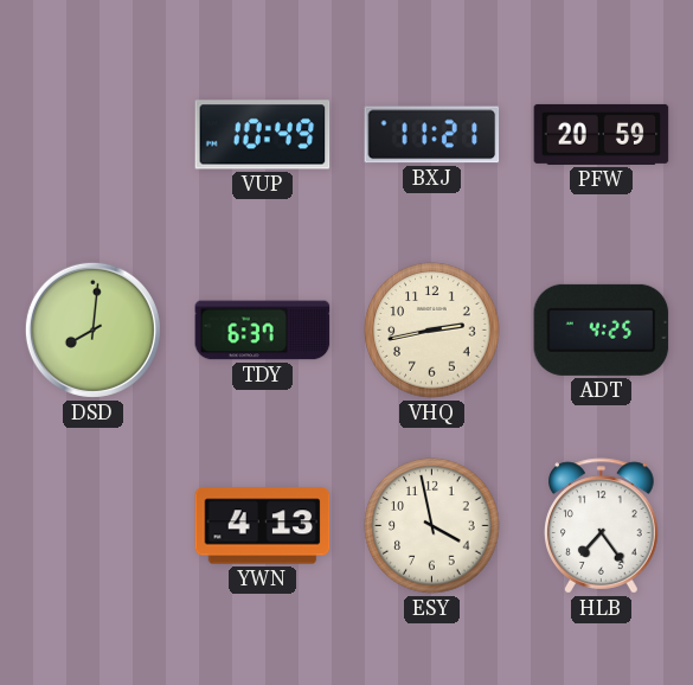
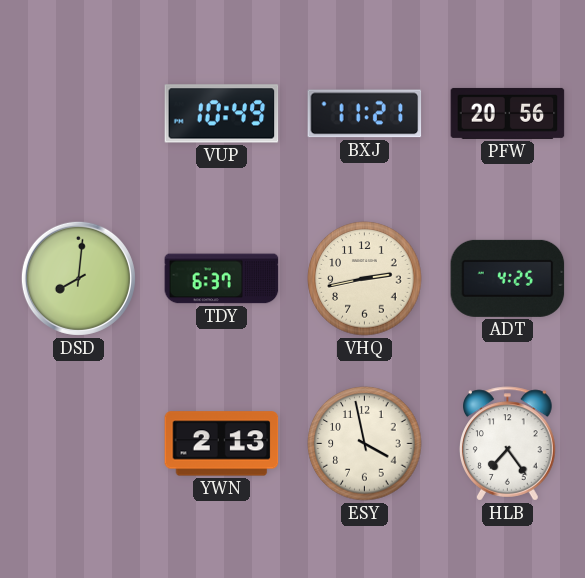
PFW: 20:59 -> 20:56 (508, 113)
YWN: 4:13 -> 2:13 (222, 444)
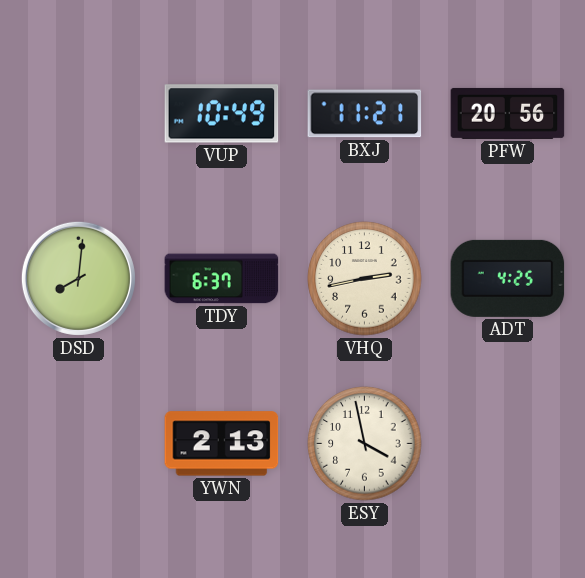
HLB: 7:24 -> none (508, 444)
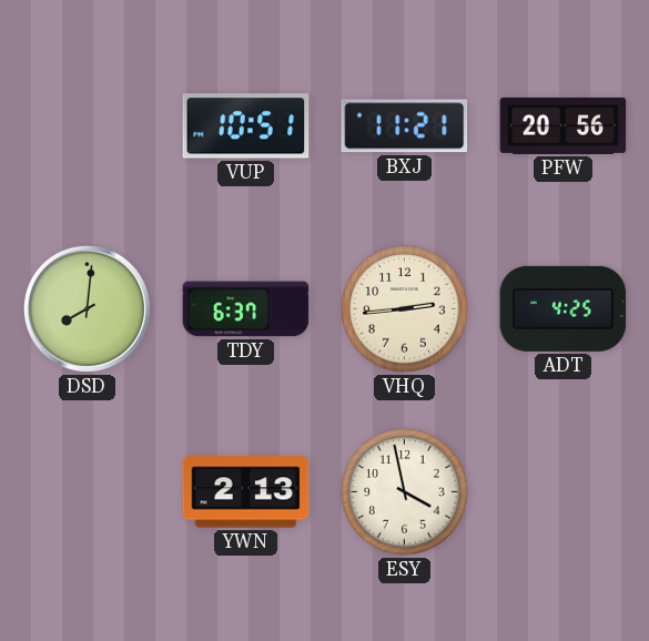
VUP: 10:49 -> 10:51 (246, 126)
VHQ: 2:43 -> 2:44 (405, 309)
